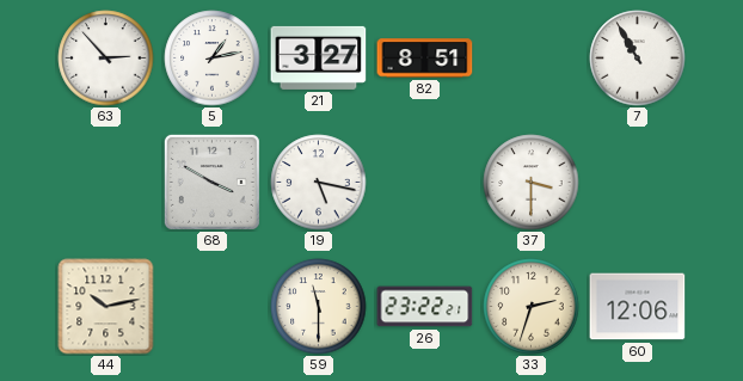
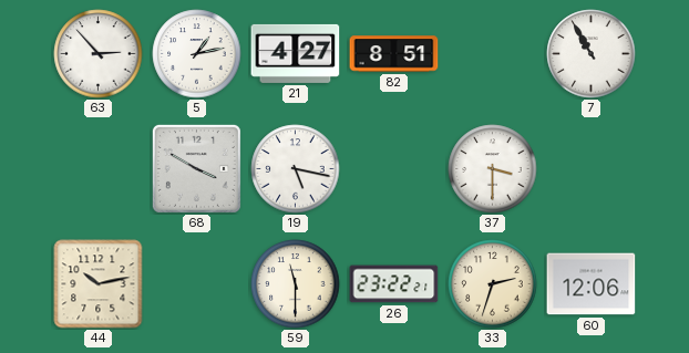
21: 3:27 -> 4:27 (296, 53)
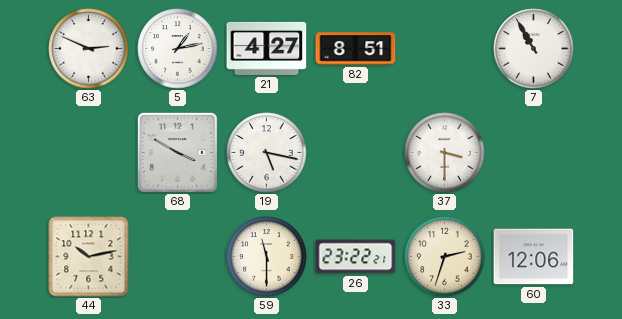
63: 2:53 -> 2:49 (89, 49)
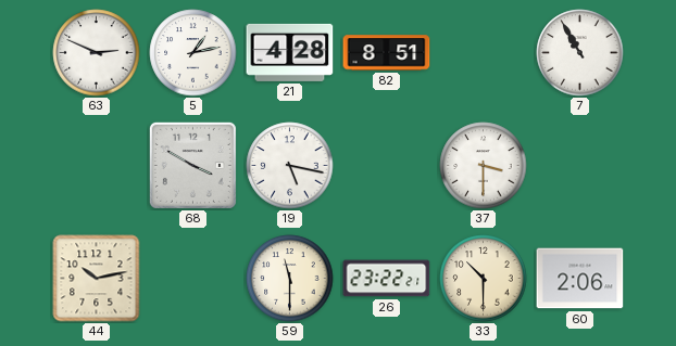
21: 4:27 -> 4:28 (290, 52)
33: 2:33 -> 10:30 (484, 279)
60: 12:06 -> 2:06 (580, 279)
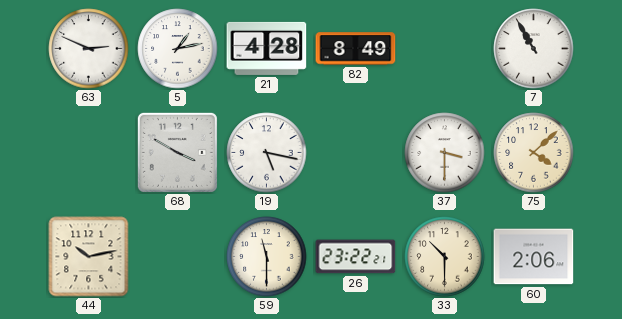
82: 8:51 -> 8:49 (356, 49)
75: none -> 4:08 (534, 153)
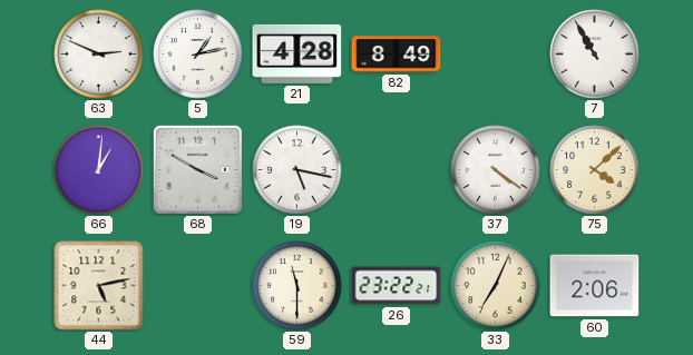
66: none -> 1:01 (99, 170)
37: 3:30 -> 4:21 (496, 170)
44: 10:13 -> 5:13 (99, 286)
33: 10:30 -> 7:04 (496, 286)
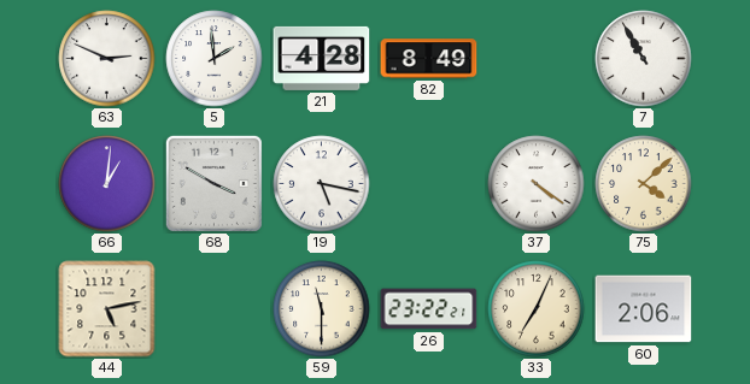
5: 1:13 -> 1:59 (215, 59)
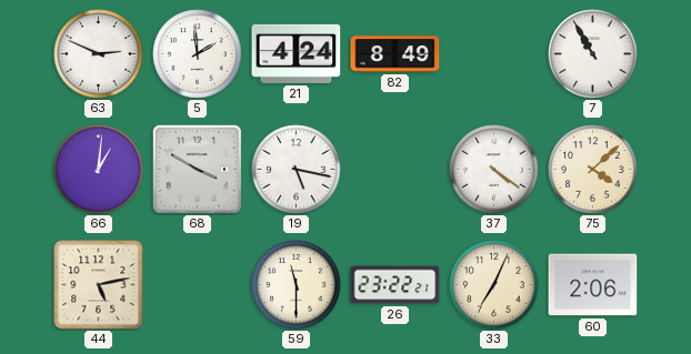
21: 4:28 -> 4:24 (297, 53)
